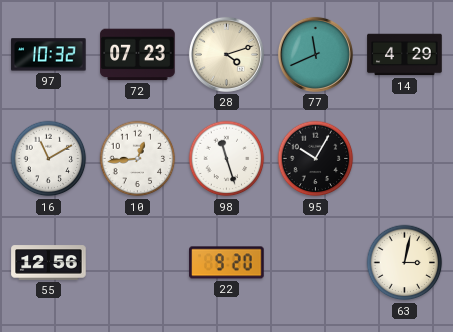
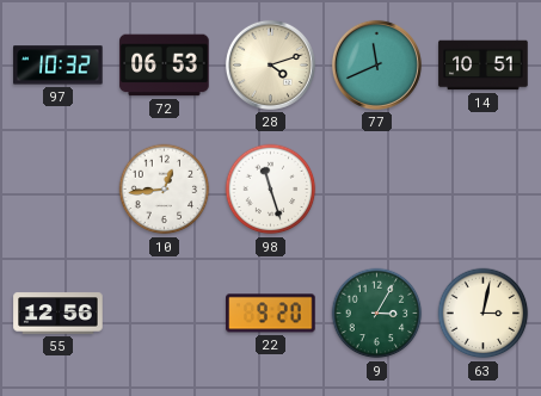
72: 07:23 -> 06:53 (165, 66)
14: 4:29 -> 10:51 (484, 66)
16: 11:10 -> none (49, 159)
95: 10:05 -> none (316, 159)
9: none -> 3:05 (377, 314)
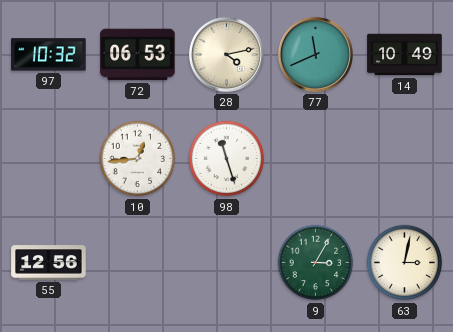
28: 4:12 -> 4:13 (226, 54)
14: 10:51 -> 10:49 (405, 55)
22: 9:20 -> none (271, 314)
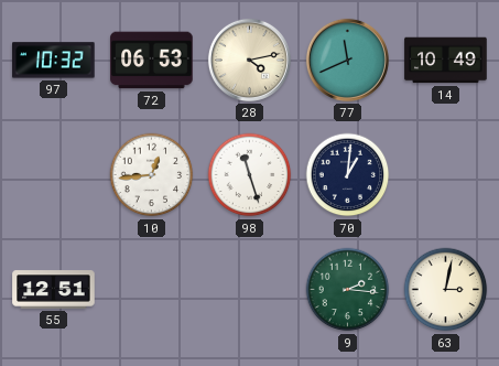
70: none -> 1:01 (348, 175)
55: 12:56 -> 12:51 (54, 290)
9: 3:05 -> 2:16 (348, 290)
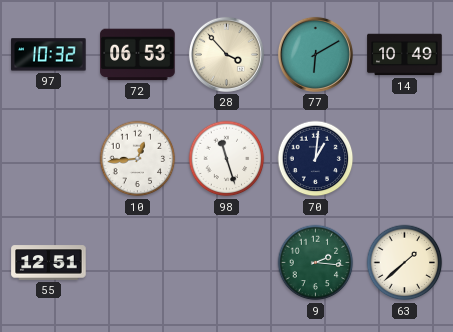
28: 4:13 -> 3:53 (226, 54)
77: 11:41 -> 6:10 (315, 54)
63: 3:02 -> 1:38 (405, 263)
